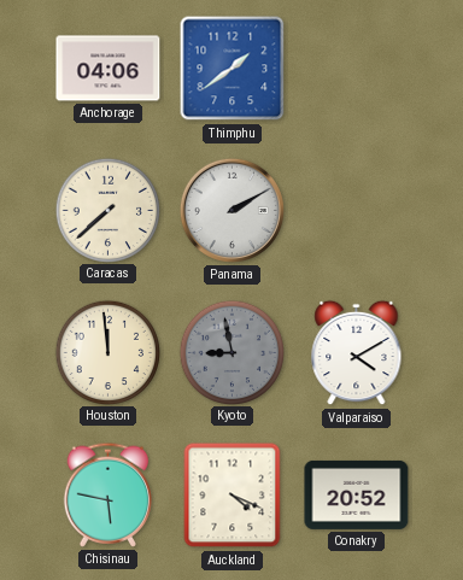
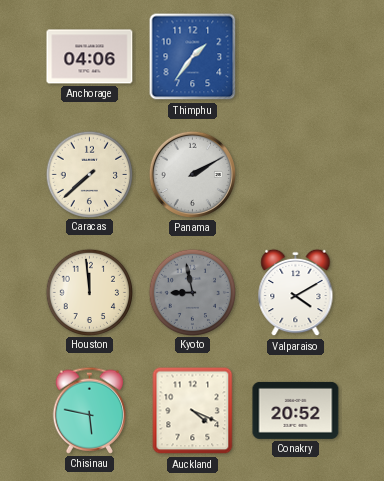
Thimphu: 1:39 -> 1:36 (193, 57)
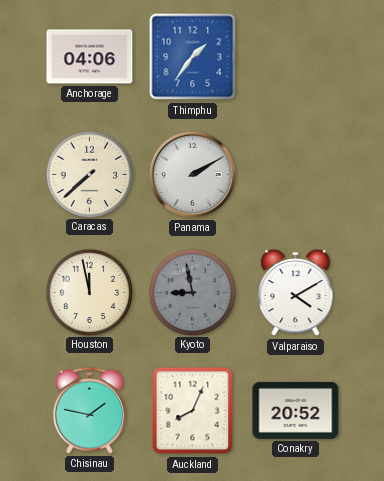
Houston: 11:59 -> 11:58 (89, 292)
Chisinau: 5:47 -> 1:47 (89, 410)
Auckland: 4:19 -> 8:04 (193, 411)
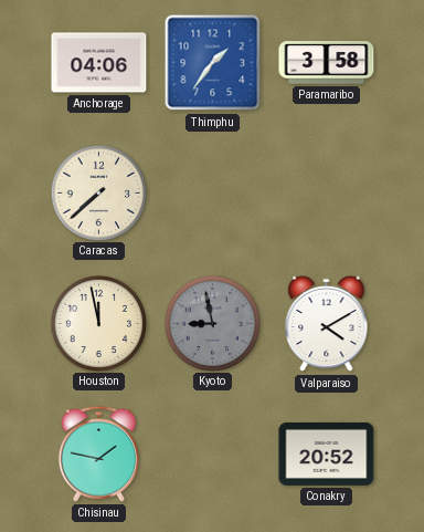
Paramaribo: none -> 3:58 (327, 63)
Panama: 2:10 -> none (192, 174)
Auckland: 8:04 -> none (193, 411)
